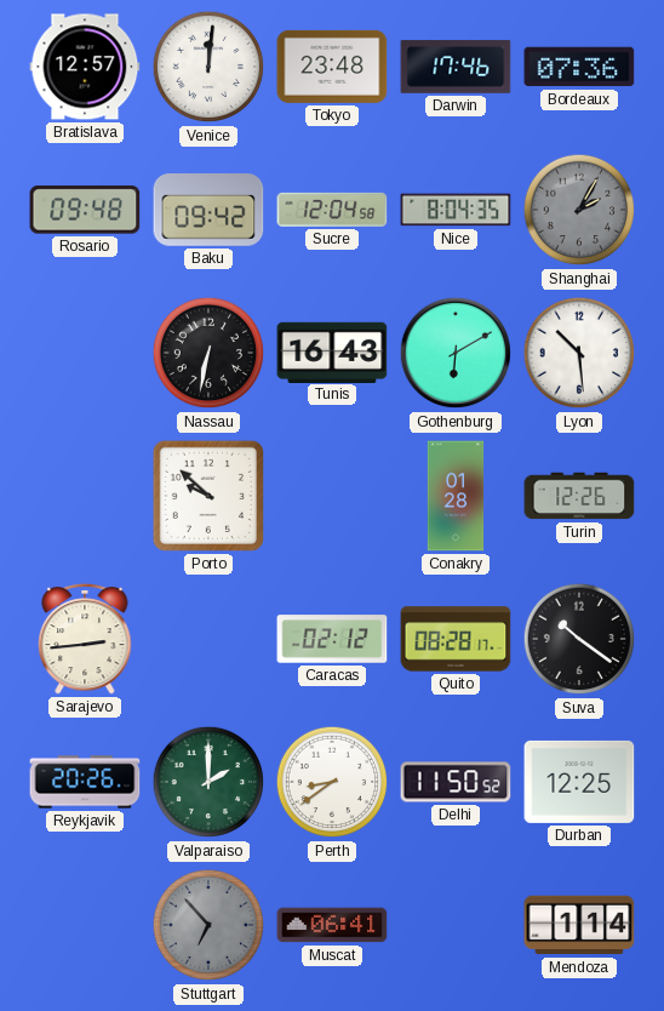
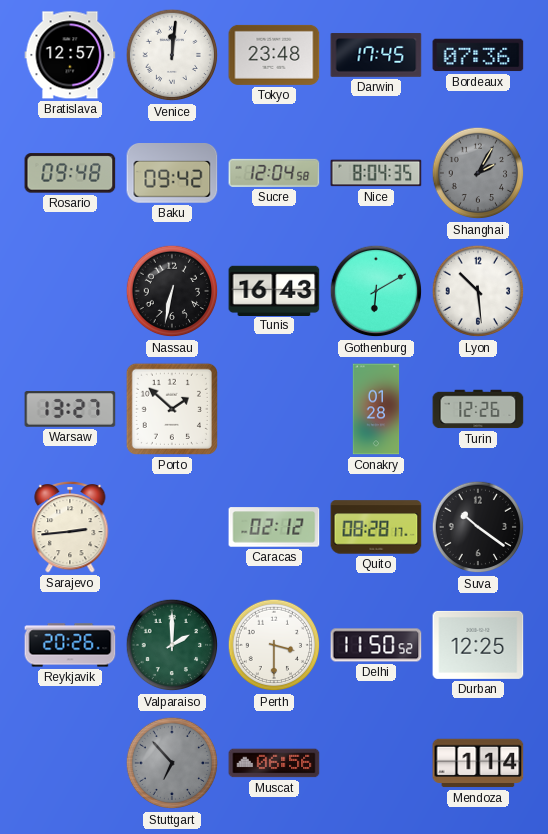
Darwin: 17:46 -> 17:45 (376, 55)
Warsaw: none -> 13:27 (70, 409)
Porto: 9:52 -> 1:52 (172, 409)
Perth: 8:39 -> 3:30 (274, 645)
Muscat: 06:41 -> 06:56 (274, 763)
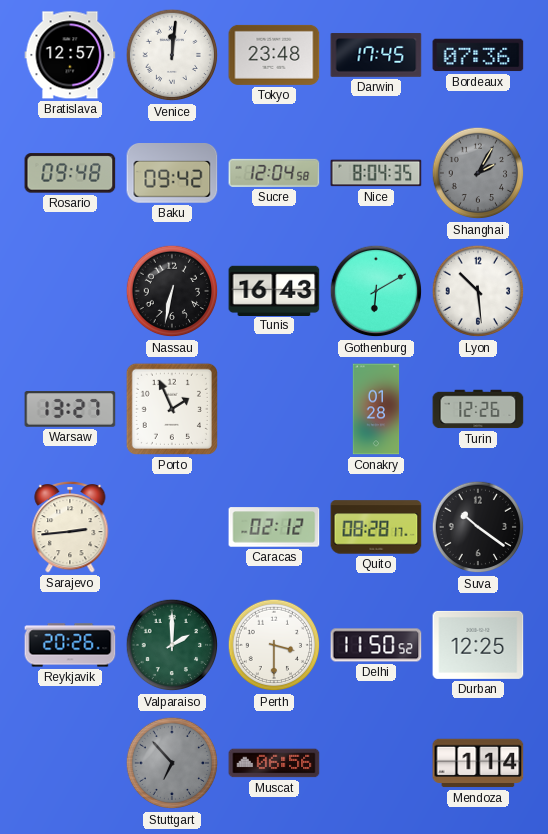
Porto: 1:52 -> 1:56 (172, 409)
